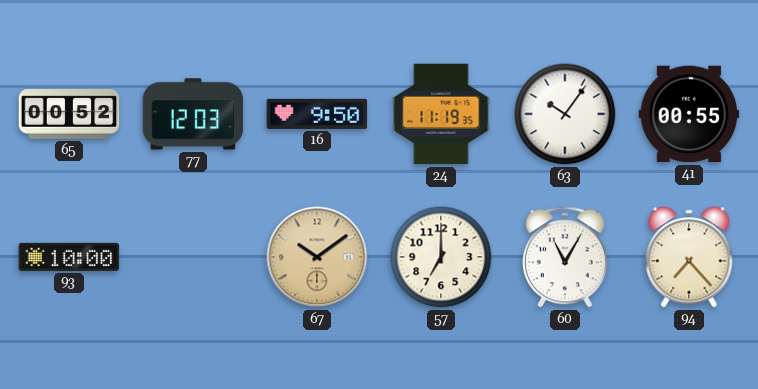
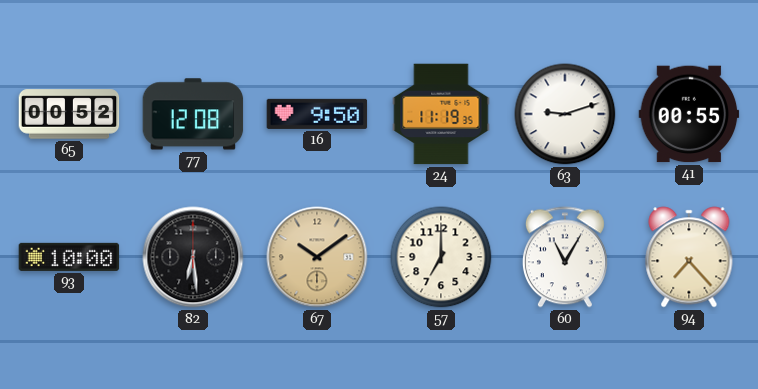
77: 12:03 -> 12:08 (193, 114)
63: 10:06 -> 9:12 (565, 114)
82: none -> 6:29 (193, 257)
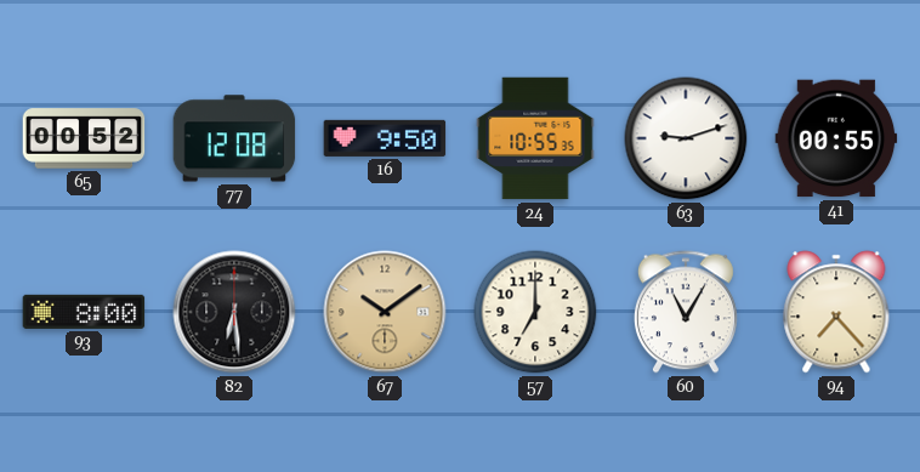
24: 11:19 -> 10:55 (535, 138)
93: 10:00 -> 8:00 (84, 312)
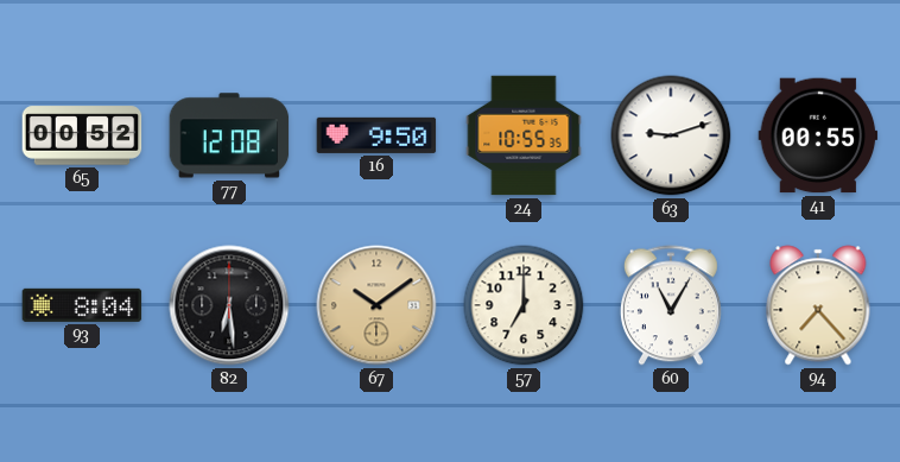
93: 8:00 -> 8:04 (82, 305)
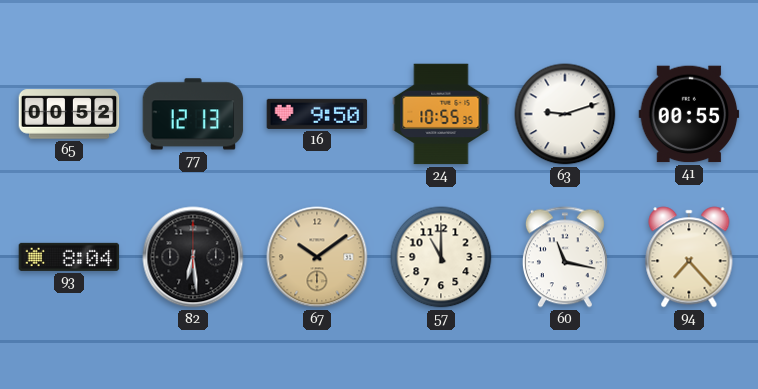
77: 12:08 -> 12:13 (193, 114)
57: 7:00 -> 11:00 (441, 257)
60: 11:05 -> 11:17 (565, 257)
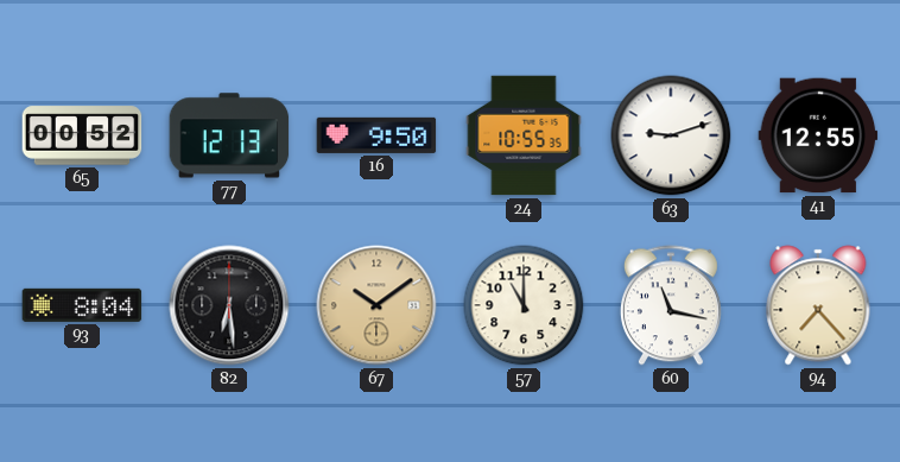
41: 00:55 -> 12:55 (818, 135)
